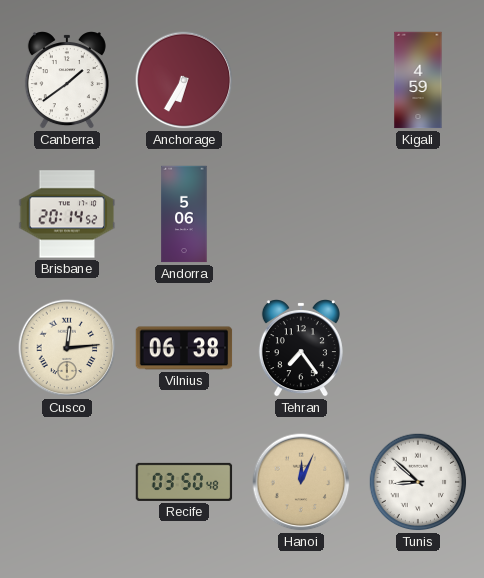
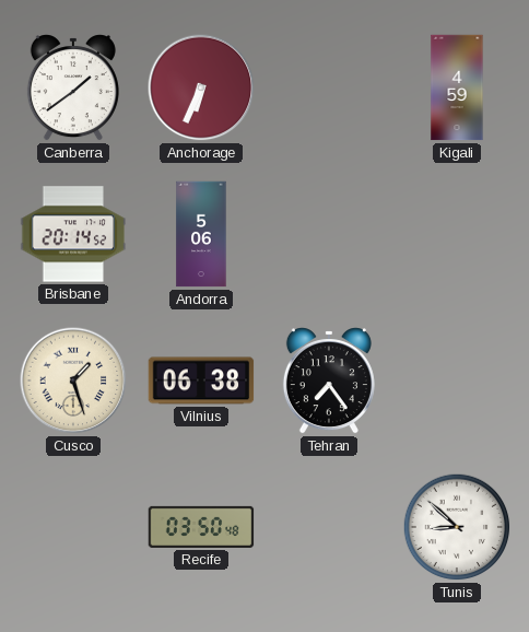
Anchorage: 6:35 -> 6:34 (201, 87)
Cusco: 12:14 -> 1:27 (73, 381)
Hanoi: 12:04 -> none (301, 482)
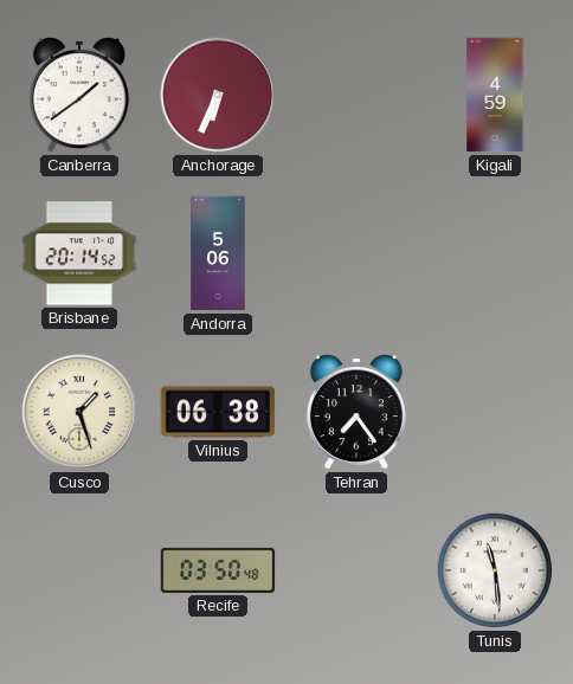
Tunis: 8:52 -> 11:29 (495, 570)
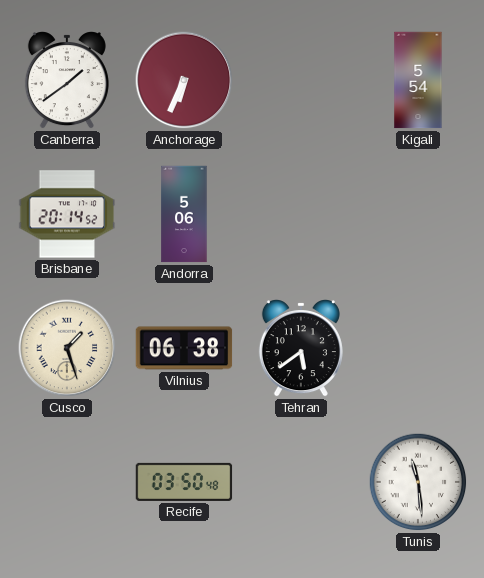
Kigali: 4:59 -> 5:54 (418, 80)
Tehran: 7:24 -> 5:39 (301, 348)
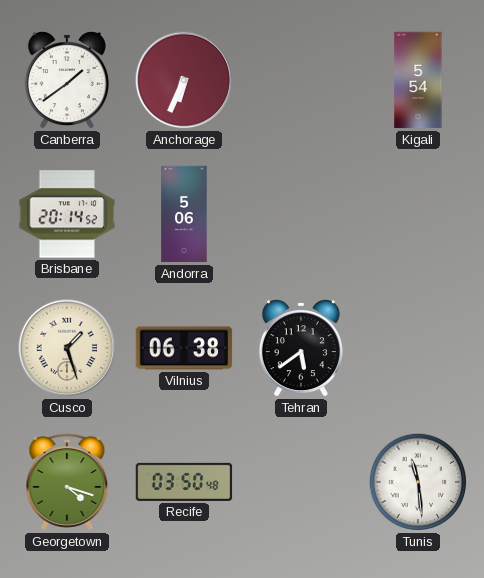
Georgetown: none -> 4:18 (67, 482)
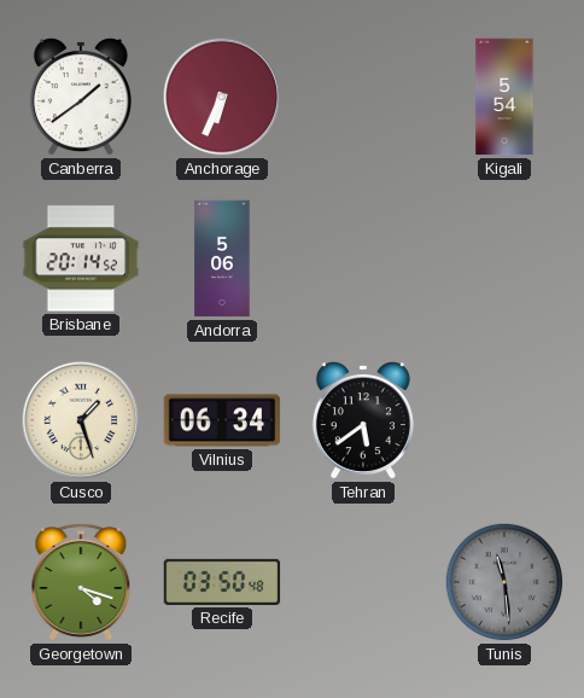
Vilnius: 06:38 -> 06:34 (222, 420)
Tunis dial: white -> grey (504, 582)
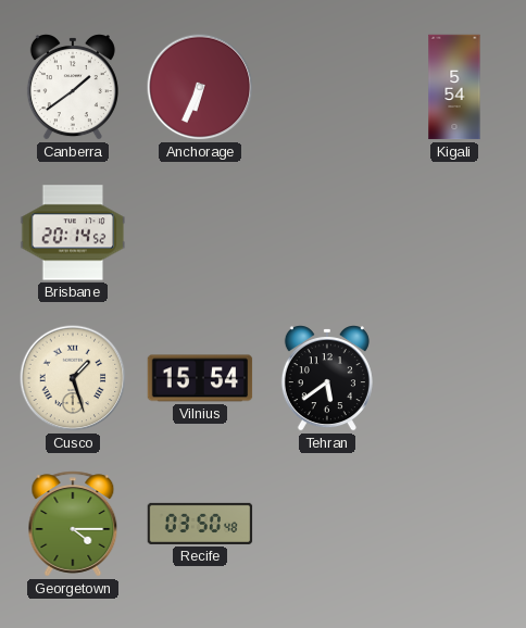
Andorra: 5:06 -> none (222, 258)
Vilnius: 06:34 -> 15:54 (200, 378)
Georgetown: 4:18 -> 4:15 (73, 524)
Tunis: 11:29 -> none (504, 582)
